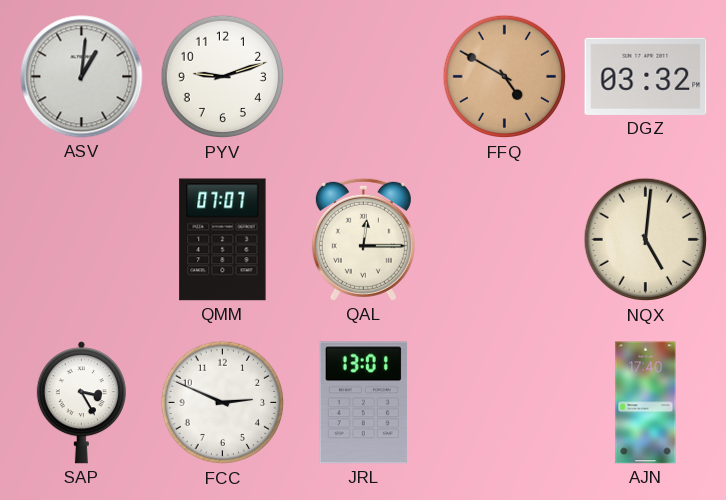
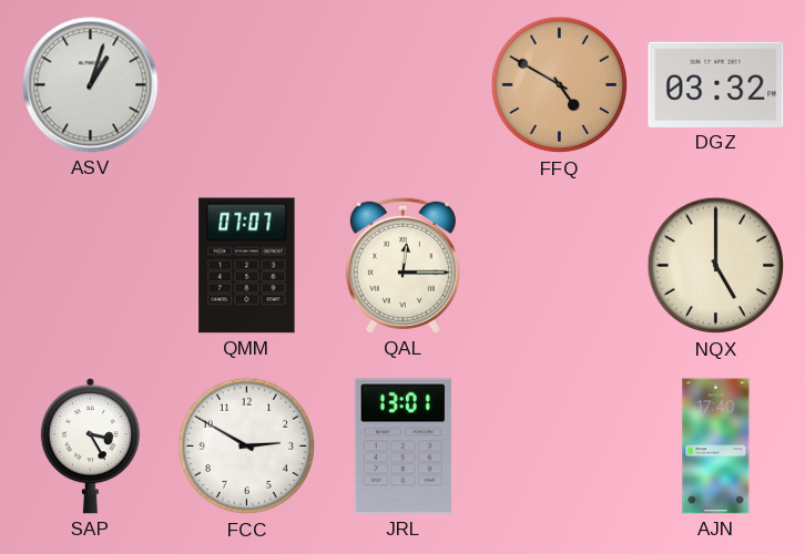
ASV: 1:01 -> 1:03 (91, 85)
PYV: 9:12 -> none (223, 77)
NQX: 5:01 -> 5:00 (716, 266)
FCC: 2:49 -> 2:50 (247, 447)
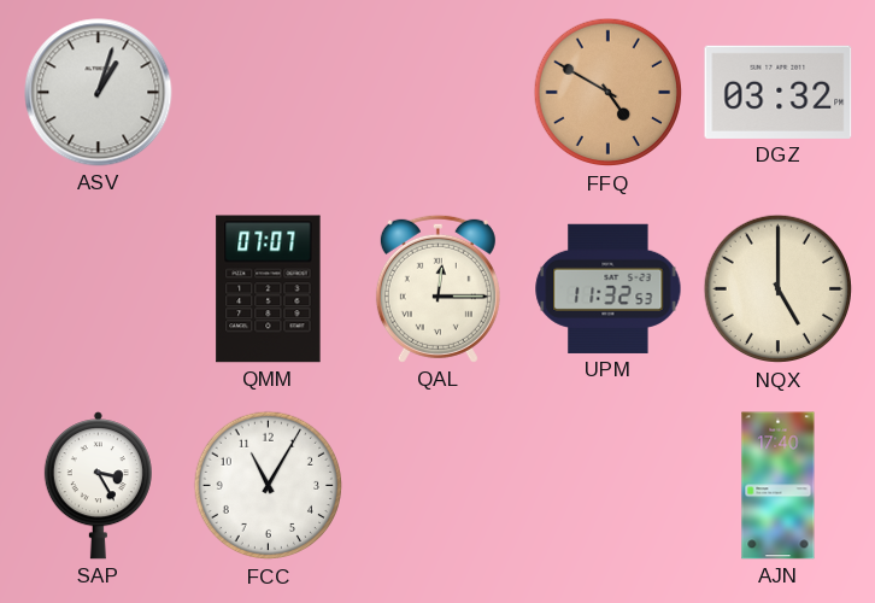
UPM: none -> 11:32 (609, 288)
FCC: 2:50 -> 11:05 (269, 486)
JRL: 13:01 -> none (402, 447)
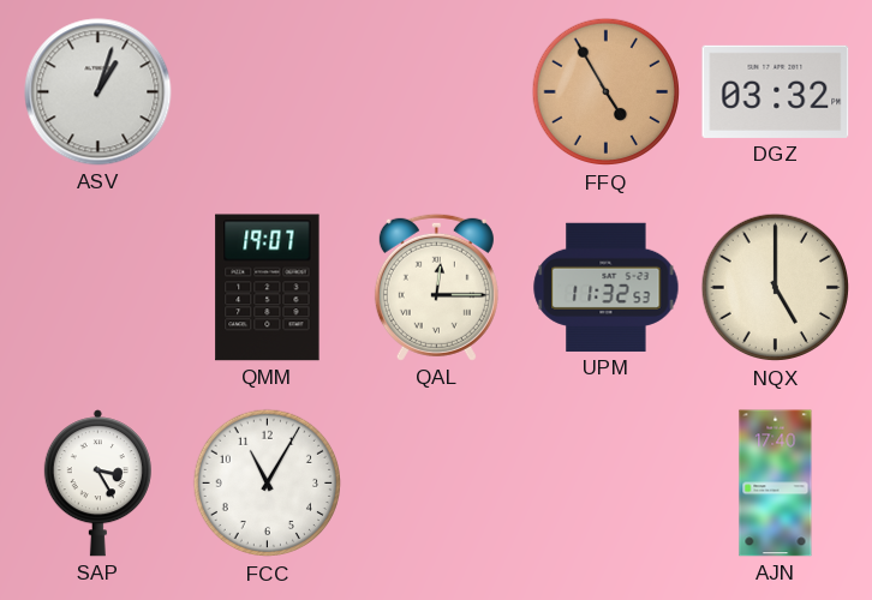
FFQ: 4:50 -> 4:55 (607, 92)
QMM: 07:07 -> 19:07 (268, 288)
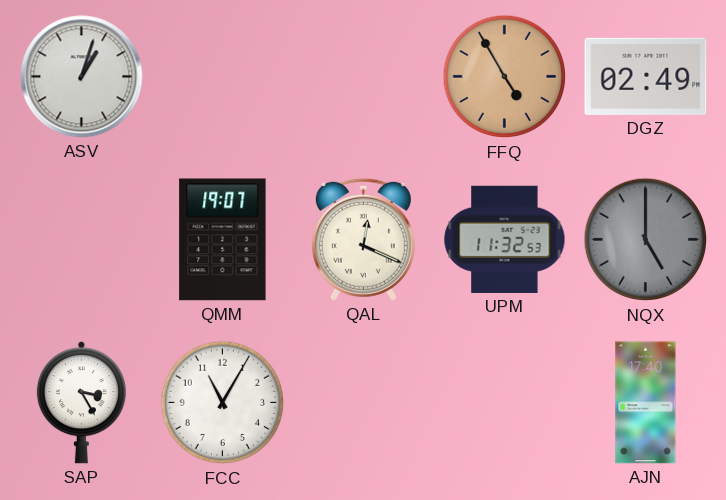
DGZ: 03:32 -> 02:49 (646, 76)
QAL: 12:15 -> 12:19 (363, 239)
NQX dial: cream -> grey (646, 240)
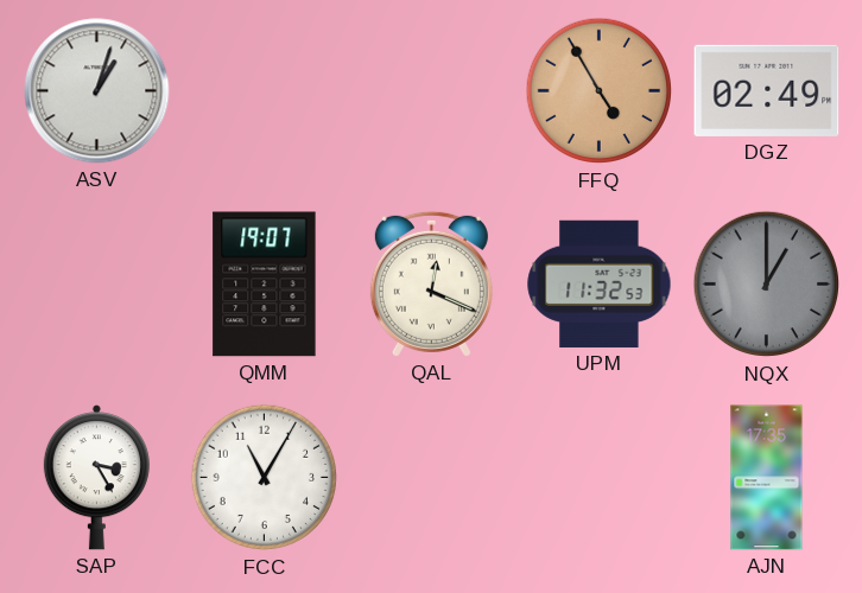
NQX: 5:00 -> 1:00 (767, 285)
AJN: 17:40 -> 17:35 (767, 478)
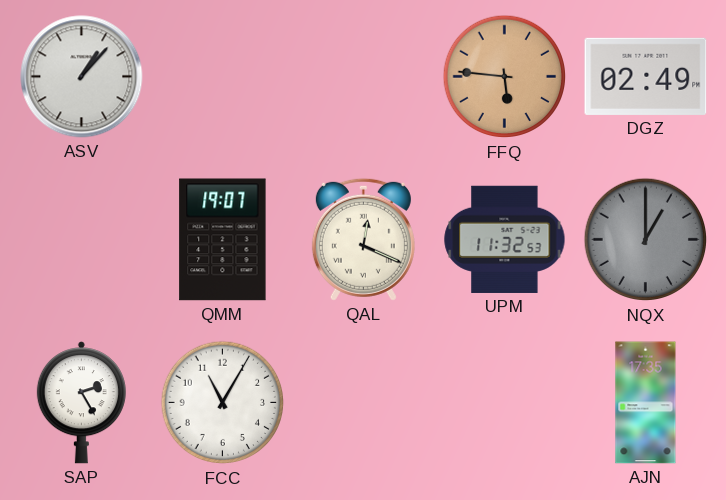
ASV: 1:03 -> 1:07 (82, 77)
FFQ: 4:55 -> 5:46 (505, 77)
SAP: 3:25 -> 2:25 (81, 403)
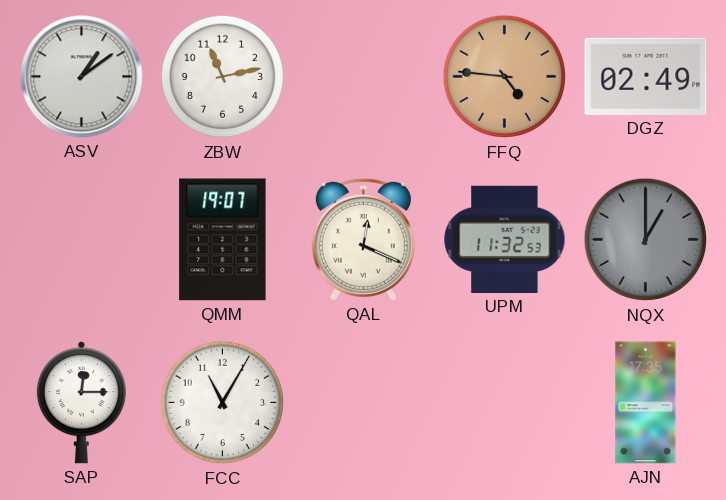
ASV: 1:07 -> 1:09 (82, 77)
ZBW: none -> 11:13 (223, 77)
FFQ: 5:46 -> 4:46 (505, 77)
SAP: 2:25 -> 12:15 (81, 403)
